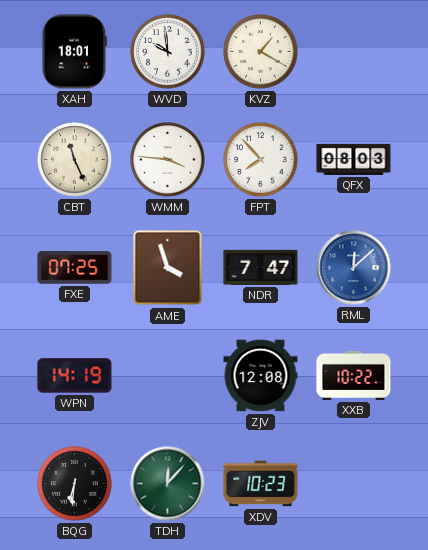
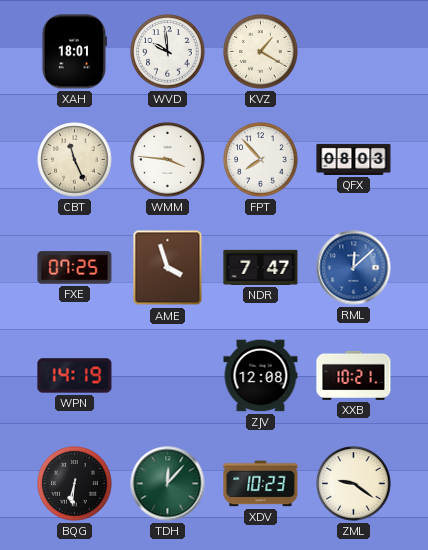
XXB: 10:22 -> 10:21 (354, 375)
ZML: none -> 9:21 (354, 484)
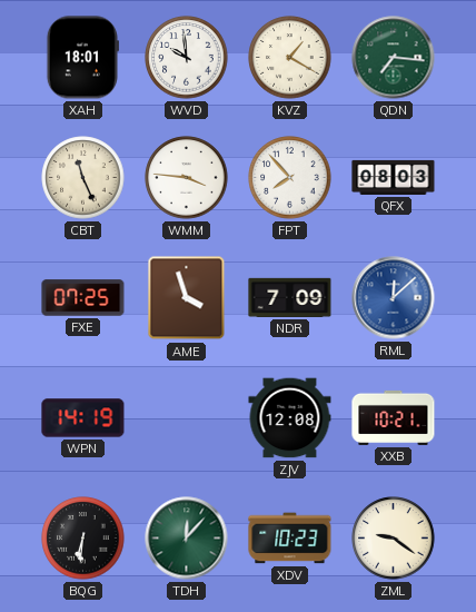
QDN: none -> 7:16 (394, 58)
NDR: 7:47 -> 7:09 (290, 297)
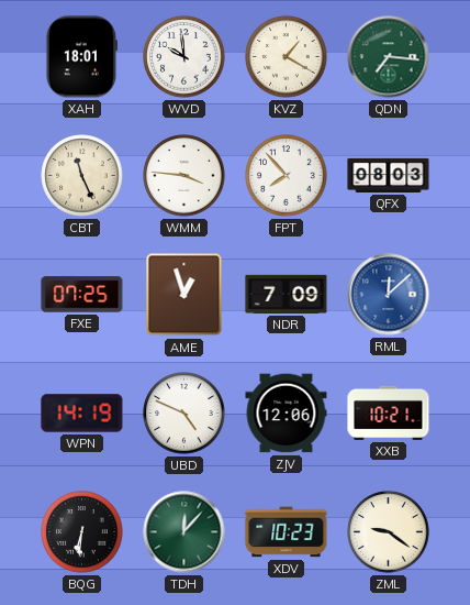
AME: 3:57 -> 12:57 (184, 295)
UBD: none -> 4:49 (184, 414)
ZJV: 12:08 -> 12:06 (287, 414)
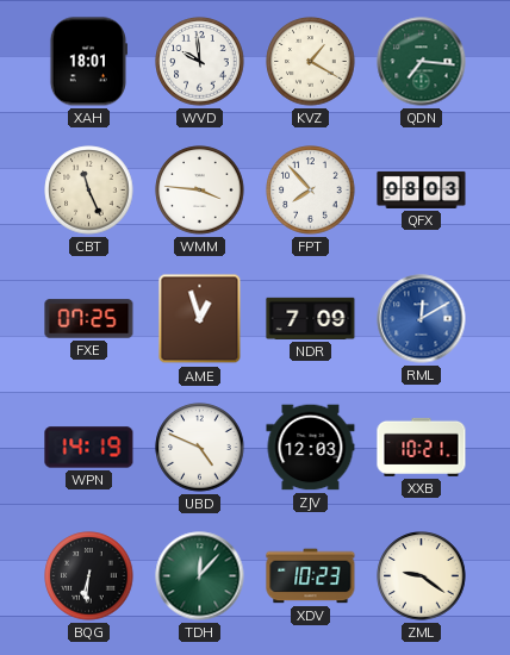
RML: 12:08 -> 12:10 (422, 319)
ZJV: 12:06 -> 12:03 (311, 448)
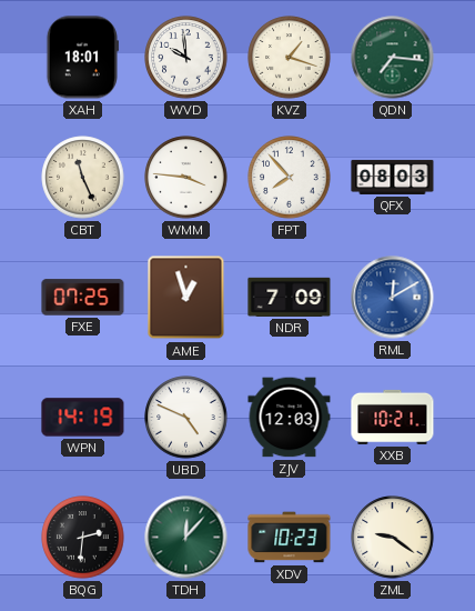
KVZ: 1:20 -> 1:18 (290, 58)
BQG: 6:31 -> 2:31 (83, 538)
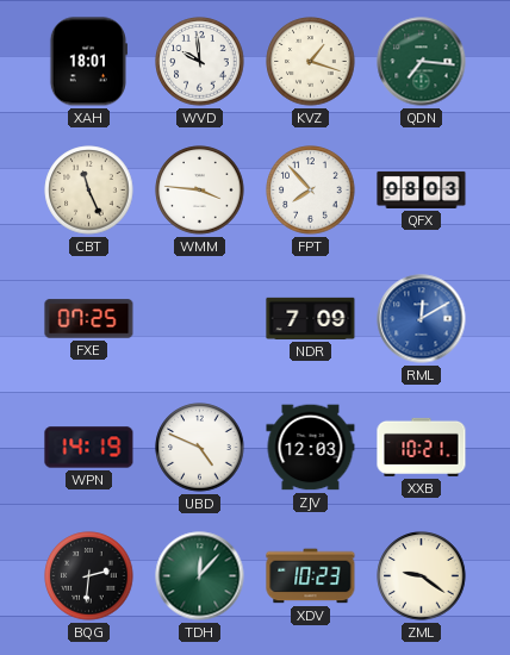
AME: 12:57 -> none (186, 298)
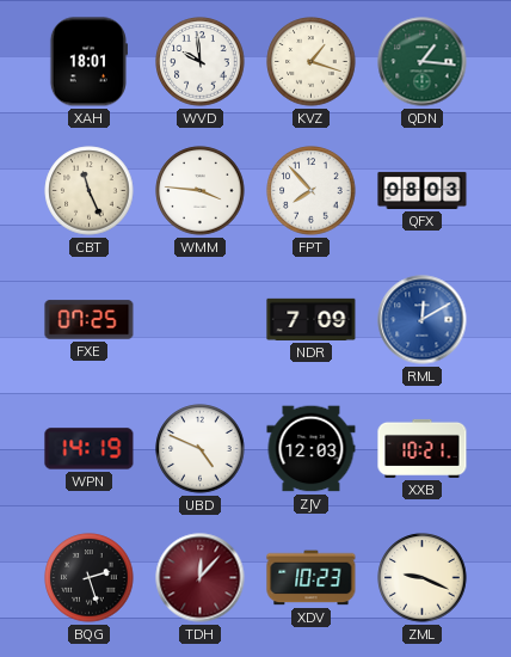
QDN: 7:16 -> 1:16 (423, 62)
BQG: 2:31 -> 2:27 (90, 578)
TDH dial: green -> burgundy (201, 578)
ZML: 9:21 -> 9:19 (423, 578)
